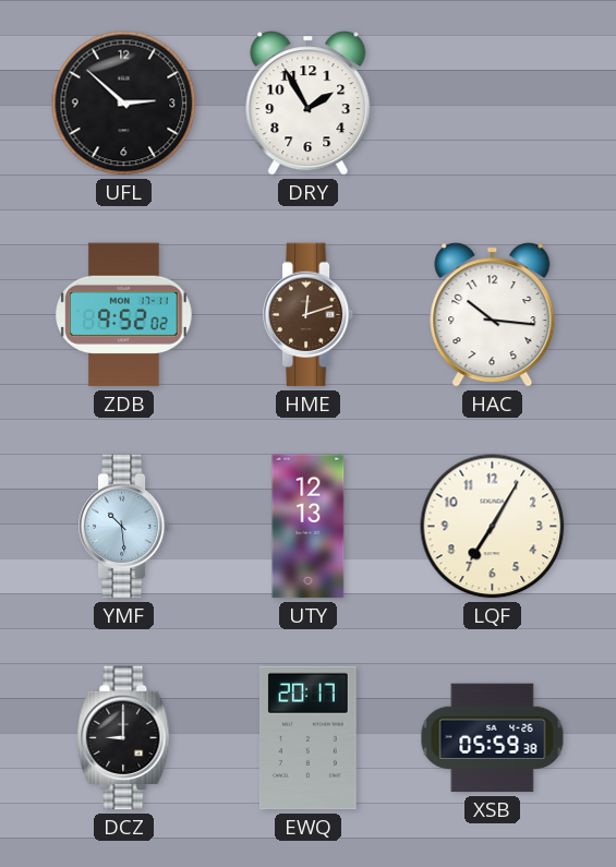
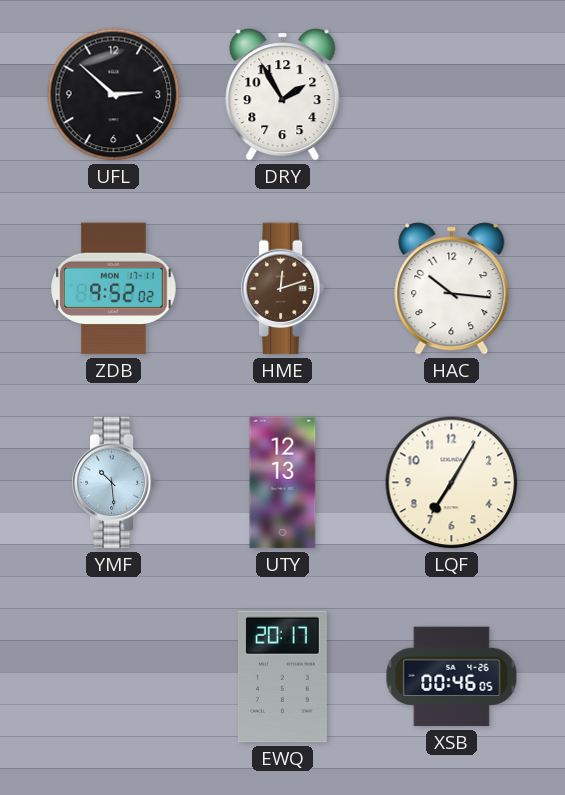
DCZ: 9:00 -> none (124, 738)
XSB: 05:59 -> 00:46 (452, 677)
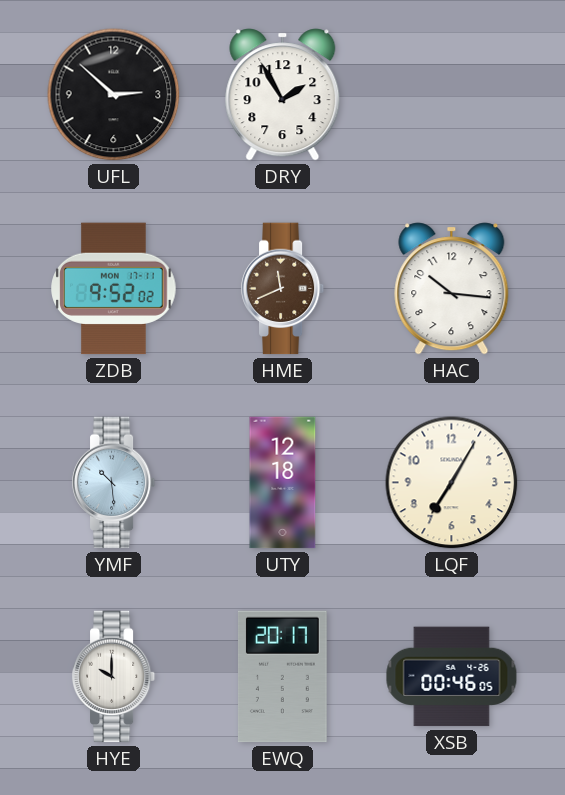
HME: 12:12 -> 11:41 (283, 289)
UTY: 12:13 -> 12:18 (283, 483)
HYE: none -> 10:00 (114, 677)
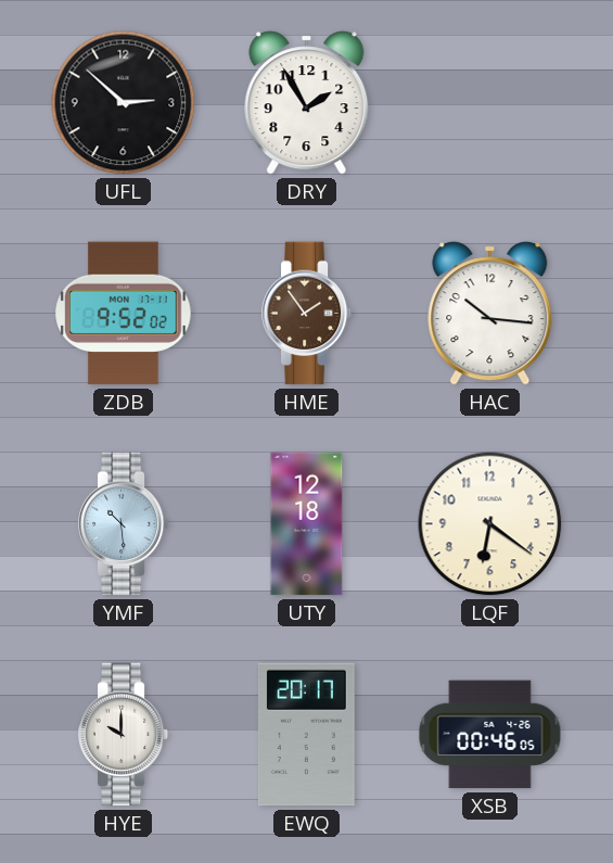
HME: 11:41 -> 1:54 (307, 314)
LQF: 7:05 -> 6:21 (490, 524)
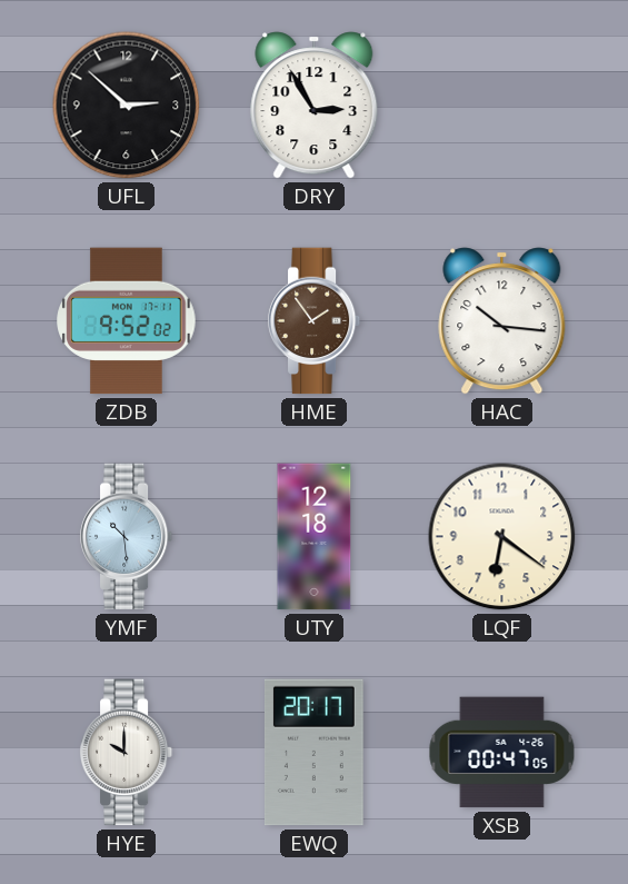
DRY: 1:55 -> 2:55 (315, 106)
XSB: 00:46 -> 00:47 (502, 753)
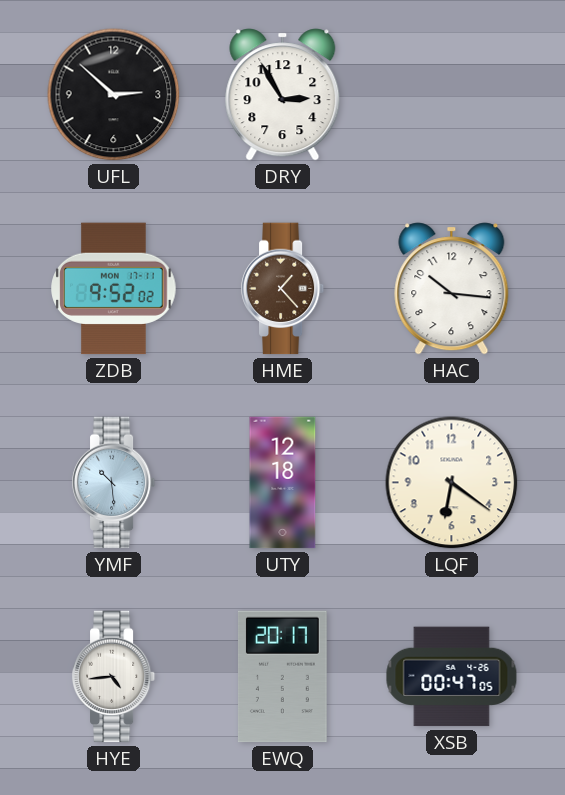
HME: 1:54 -> 1:23 (283, 289)
HYE: 10:00 -> 4:44 (114, 677)
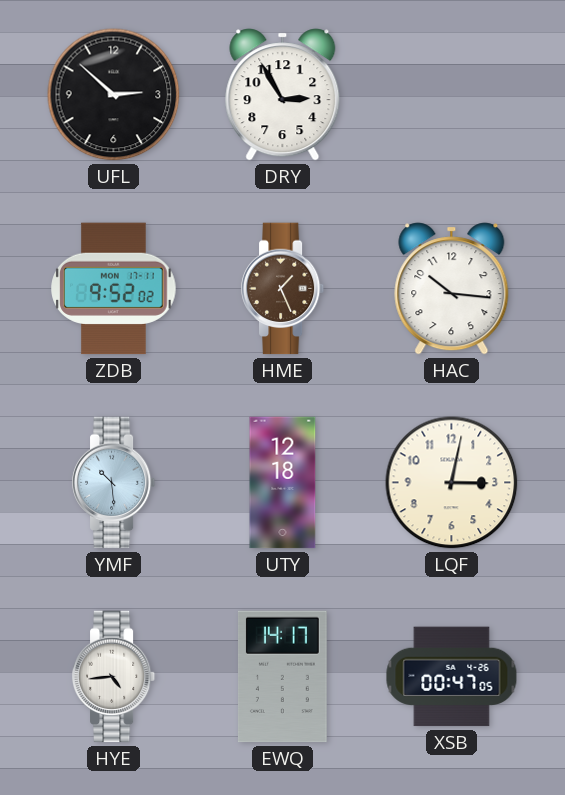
HME: 1:23 -> 1:26 (283, 289)
LQF: 6:21 -> 3:02 (452, 483)
EWQ: 20:17 -> 14:17 (282, 677)
